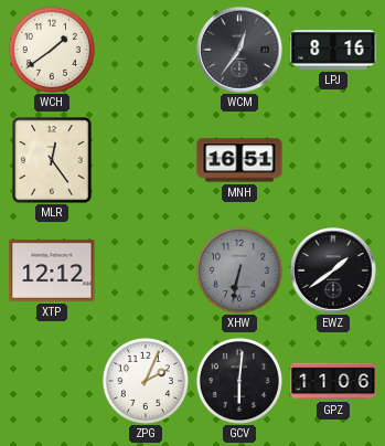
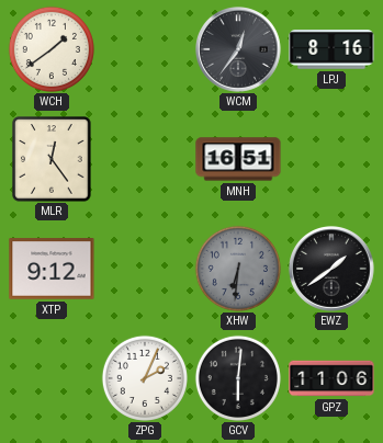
XTP: 12:12 -> 9:12 (52, 269)
XHW: 6:32 -> 6:31 (238, 269)
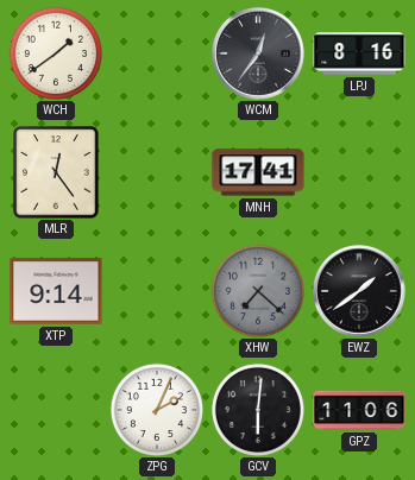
MNH: 16:51 -> 17:41 (258, 172)
XTP: 9:12 -> 9:14 (56, 291)
XHW: 6:31 -> 7:22 (258, 291)
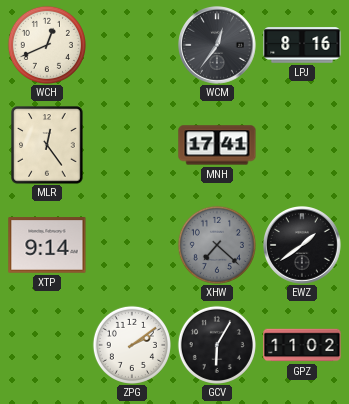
WCH: 1:39 -> 12:41 (47, 45)
ZPG: 2:04 -> 2:09 (132, 345)
GCV: 6:01 -> 6:05 (217, 345)
GPZ: 11:06 -> 11:02 (302, 345)
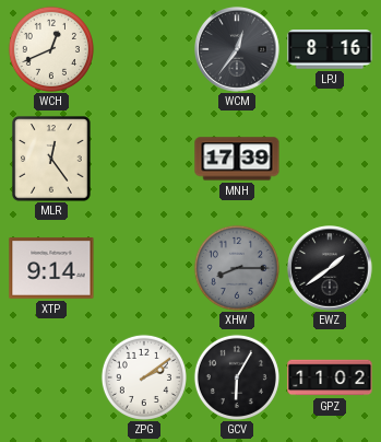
MNH: 17:41 -> 17:39 (237, 159)
XHW: 7:22 -> 8:15 (237, 268)
